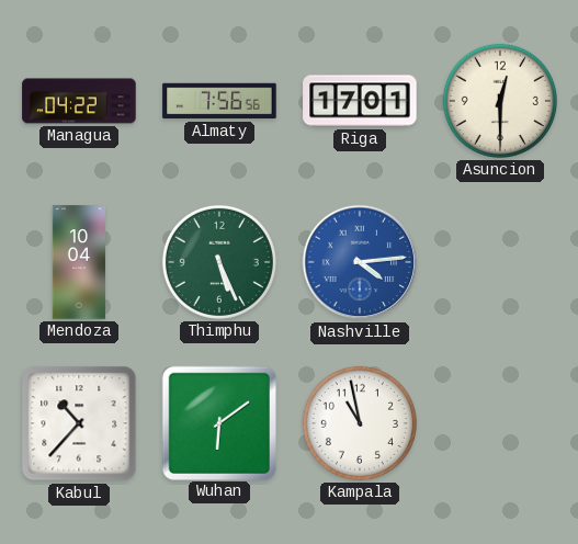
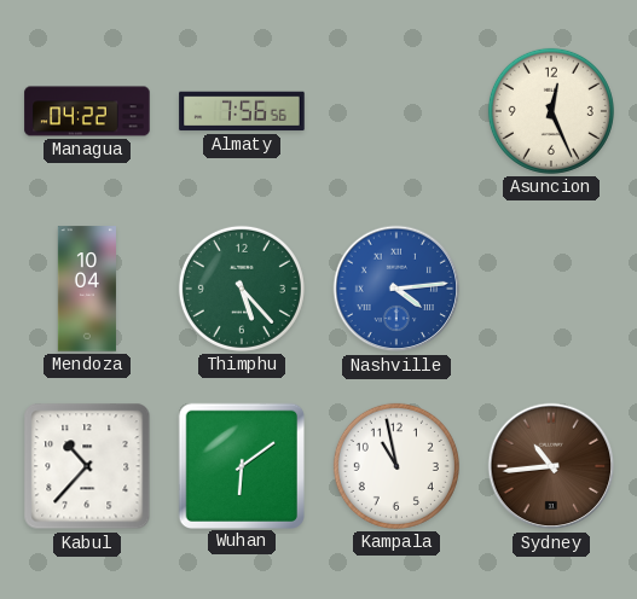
Riga: 17:01 -> none (360, 101)
Asuncion: 12:30 -> 12:26 (551, 111)
Thimphu: 5:26 -> 5:23 (242, 289)
Sydney: none -> 10:44 (551, 466)
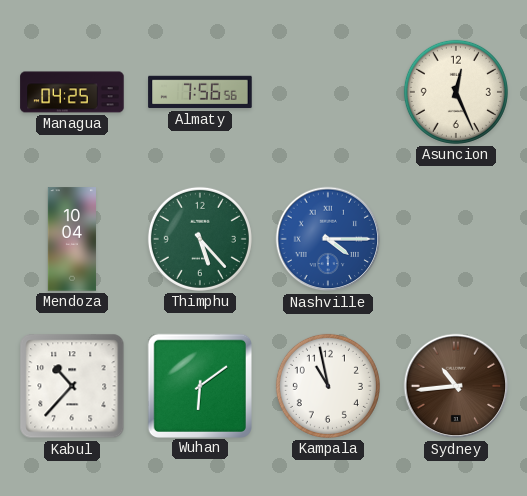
Managua: 04:22 -> 04:25 (72, 92)
Nashville: 4:14 -> 4:15 (328, 239)
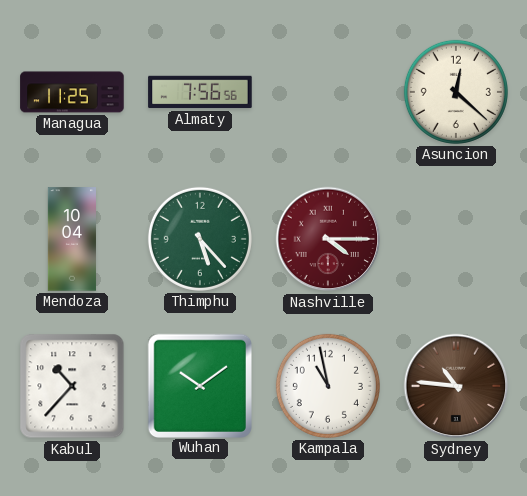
Managua: 04:25 -> 11:25 (72, 92)
Asuncion: 12:26 -> 12:22 (456, 92)
Nashville dial: blue -> burgundy (328, 239)
Wuhan: 6:09 -> 10:09 (199, 385)
Sydney: 10:44 -> 10:46 (456, 386)
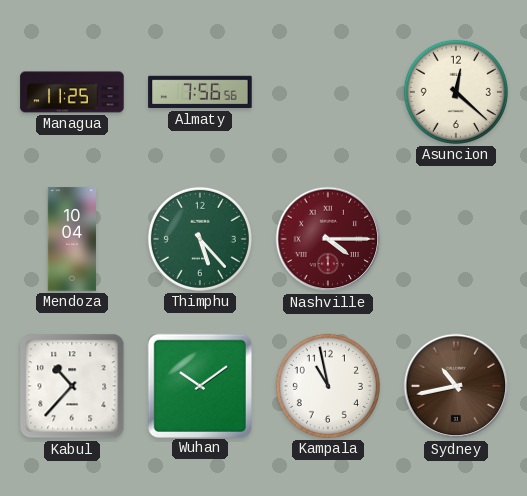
Sydney: 10:46 -> 10:43 (456, 386)
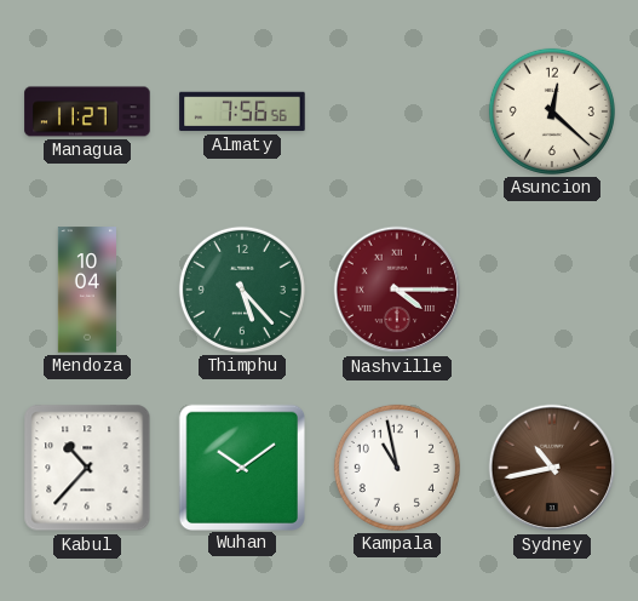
Managua: 11:25 -> 11:27 (87, 111)
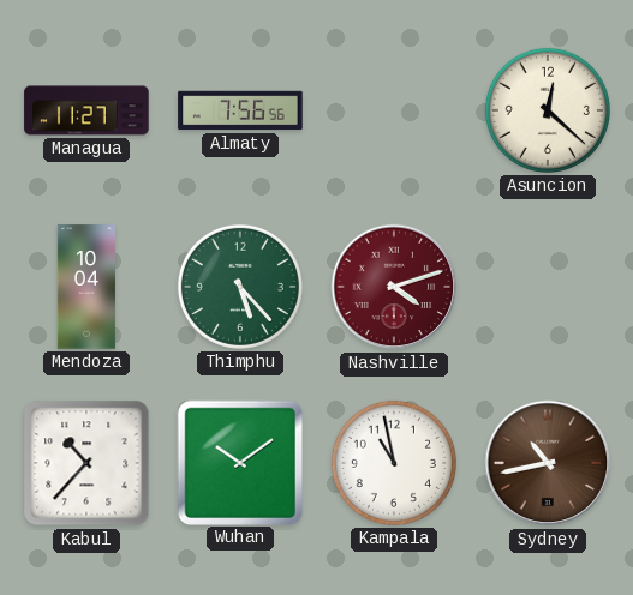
Nashville: 4:15 -> 4:12 (394, 287)
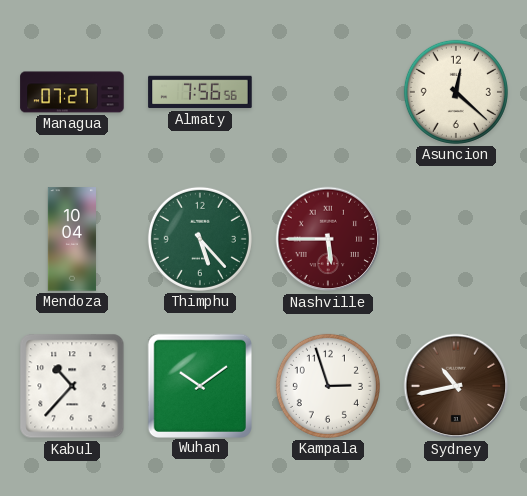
Managua: 11:27 -> 07:27 (72, 92)
Nashville: 4:12 -> 5:45 (328, 239)
Kampala: 10:58 -> 2:57 (328, 386)
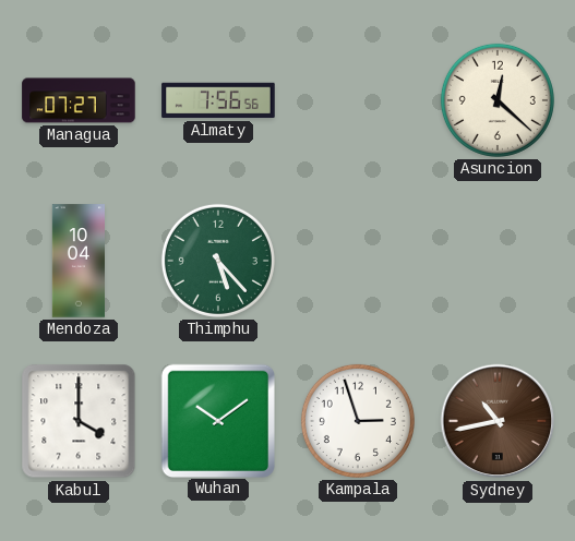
Nashville: 5:45 -> none (328, 239)
Kabul: 10:37 -> 4:00 (79, 421)
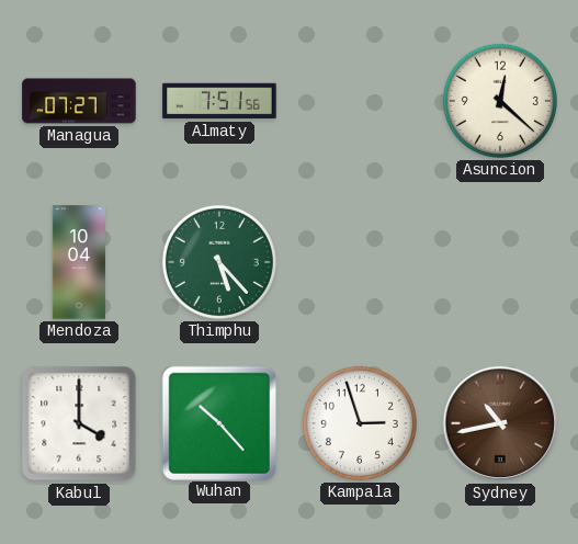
Almaty: 7:56 -> 7:51 (219, 101)
Wuhan: 10:09 -> 10:23 (218, 422)
